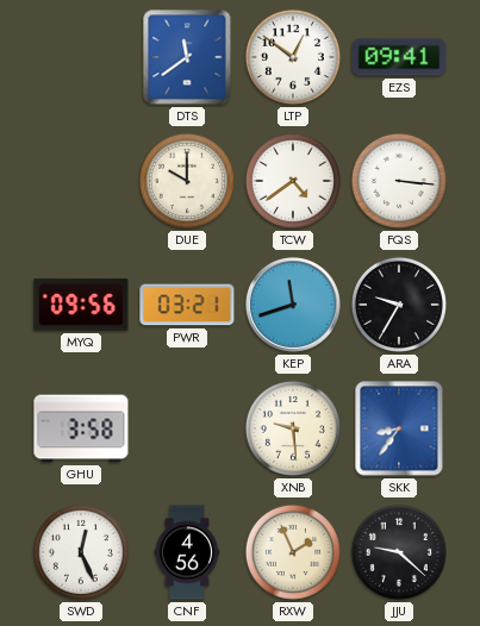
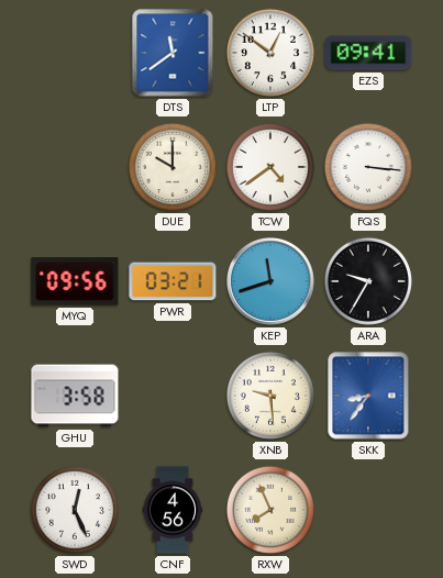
RXW: 1:56 -> 7:56 (270, 510)
JJU: 9:22 -> none (399, 552)
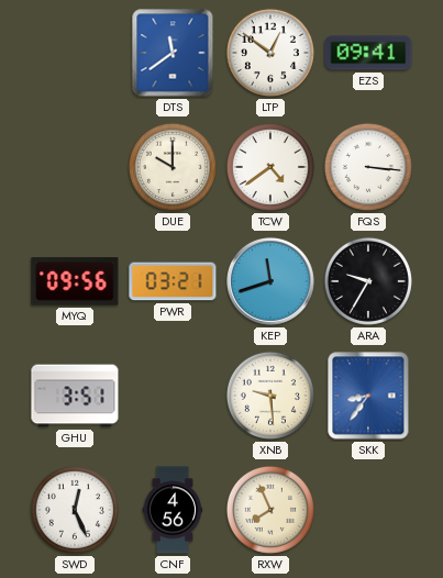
GHU: 3:58 -> 3:51 (75, 396)
